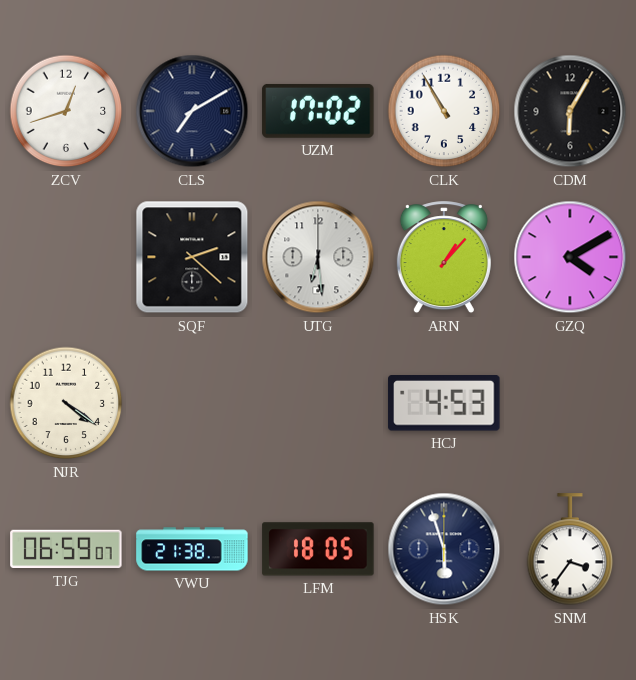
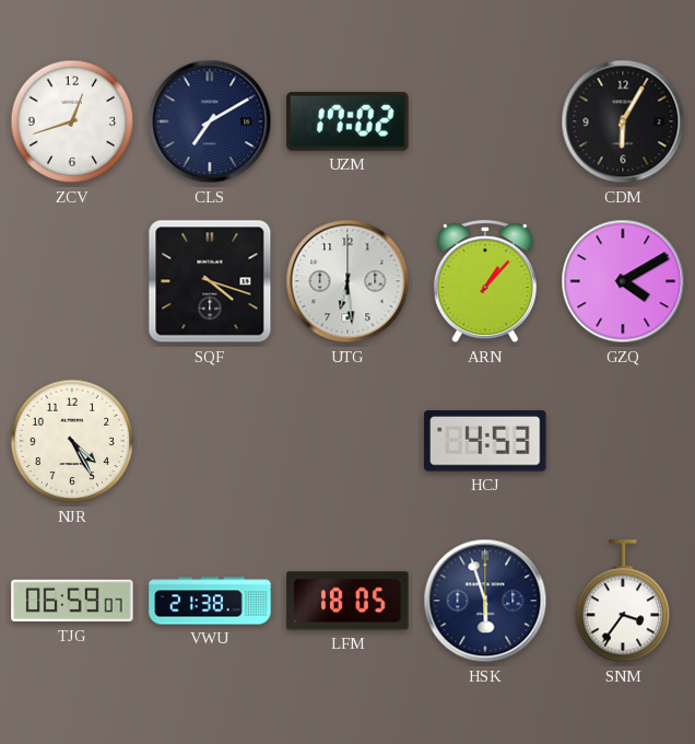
CLK: 10:55 -> none (444, 111)
SQF: 2:22 -> 4:18 (210, 281)
NJR: 4:21 -> 4:25 (72, 441)
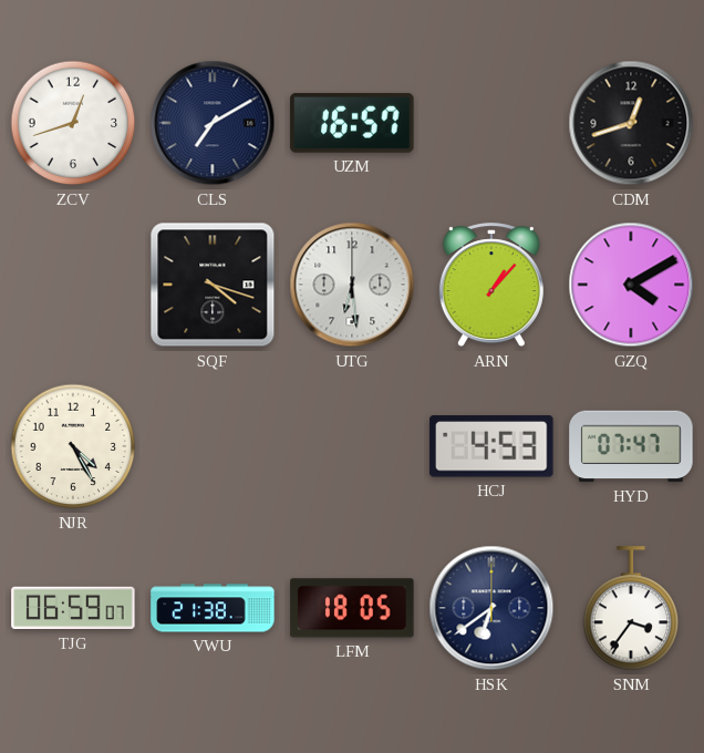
UZM: 17:02 -> 16:57 (352, 123)
CDM: 6:05 -> 12:42 (631, 123)
HYD: none -> 07:47 (631, 446)
HSK: 5:57 -> 6:39 (491, 608)
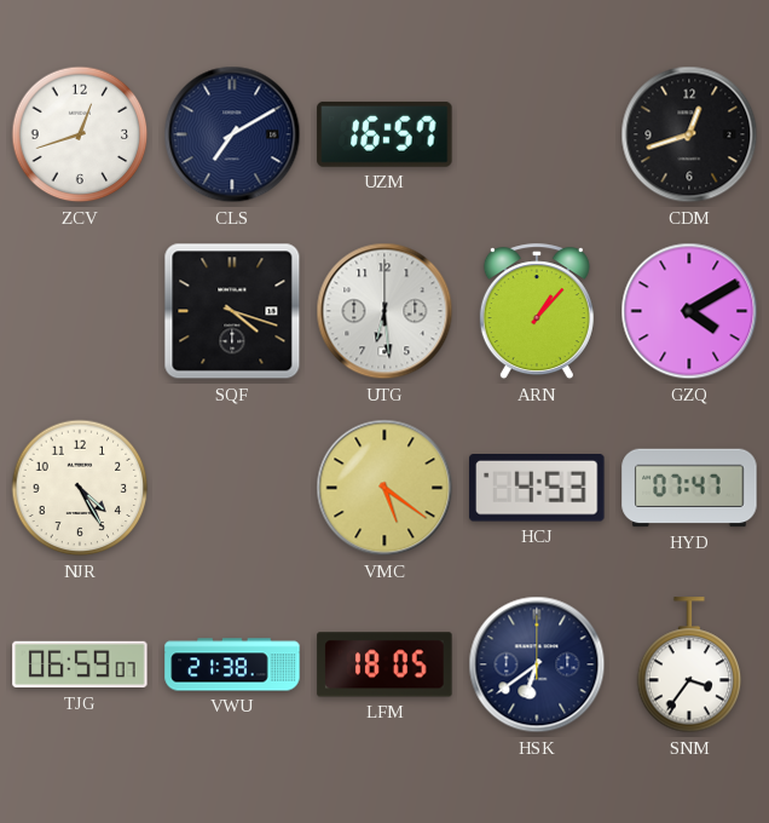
VMC: none -> 5:21 (384, 488)
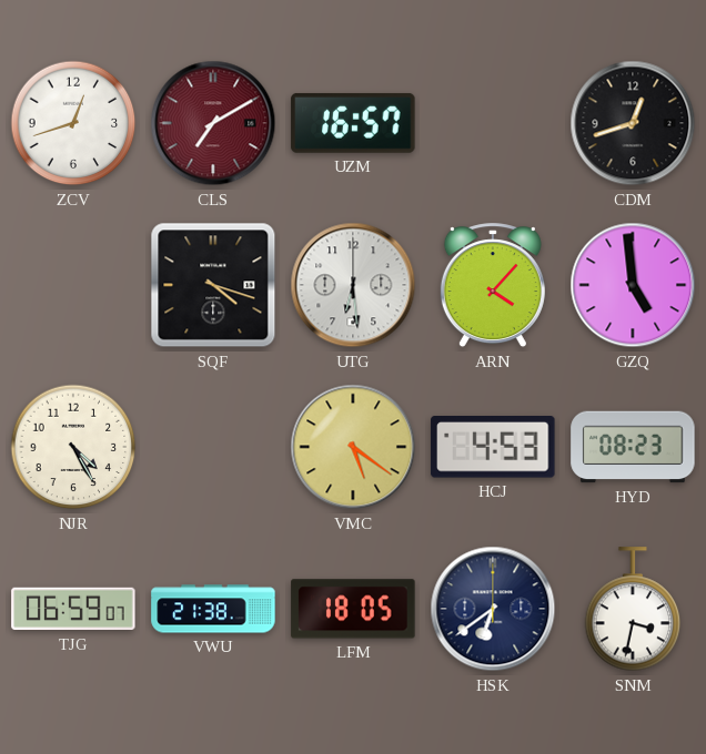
CLS dial: navy -> burgundy (213, 123)
ARN: 1:07 -> 4:07 (493, 286)
GZQ: 4:10 -> 4:59 (633, 285)
HYD: 07:47 -> 08:23 (633, 447)
SNM: 3:36 -> 3:32 (633, 610)
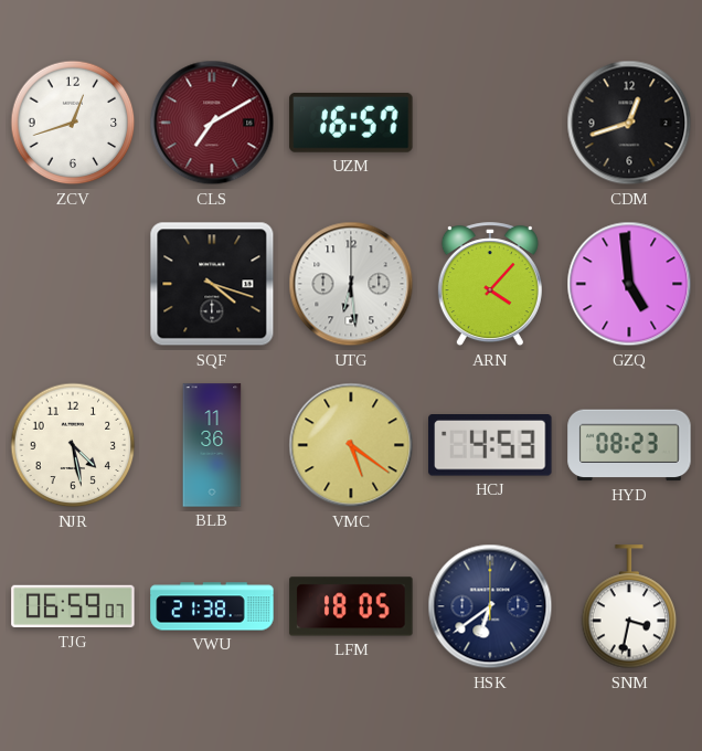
NJR: 4:25 -> 4:28 (73, 445)
BLB: none -> 11:36 (212, 445)
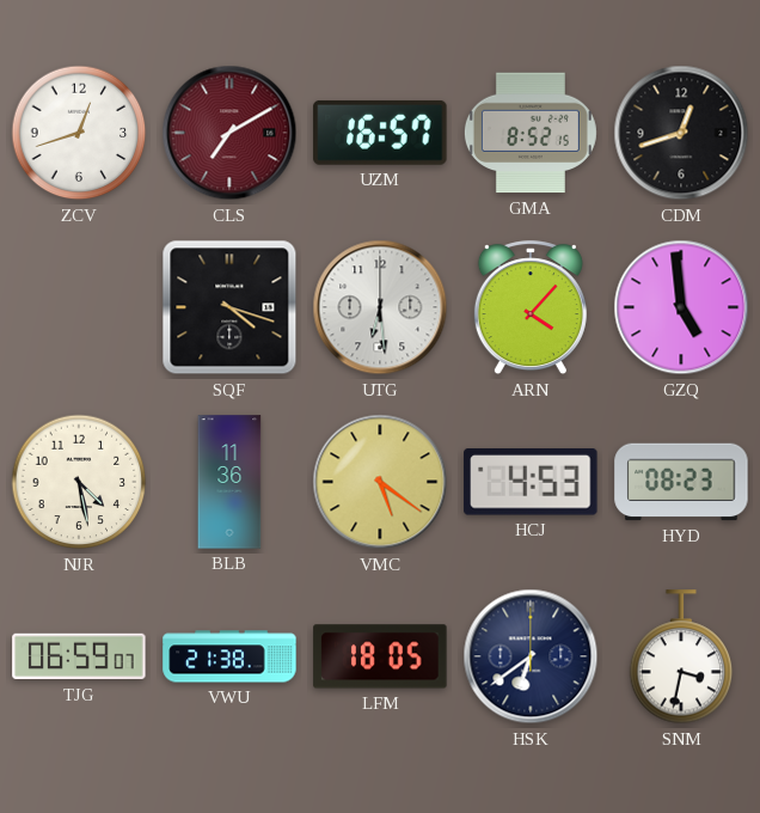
GMA: none -> 8:52 (531, 133)
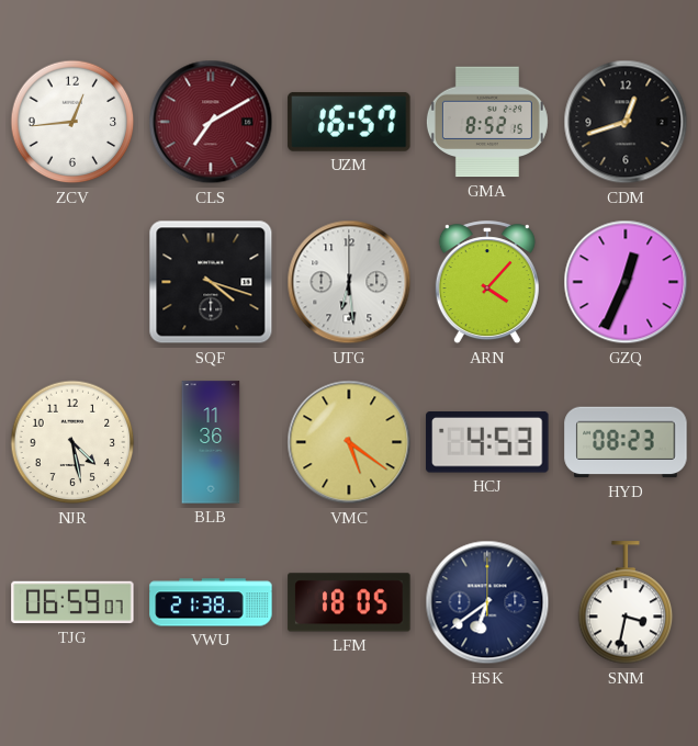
ZCV: 12:42 -> 12:44 (72, 122)
GZQ: 4:59 -> 12:34 (626, 282)
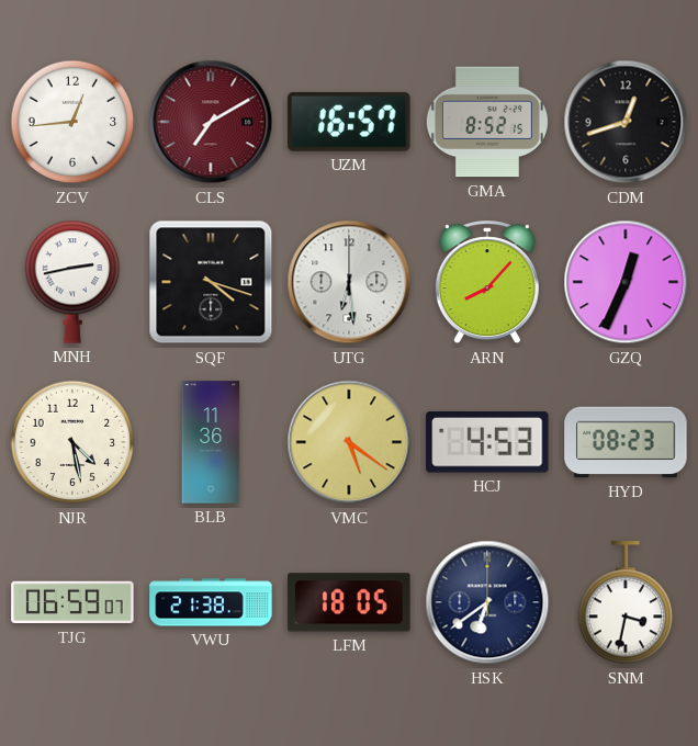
MNH: none -> 2:43 (72, 282)
ARN: 4:07 -> 8:07 (487, 283)
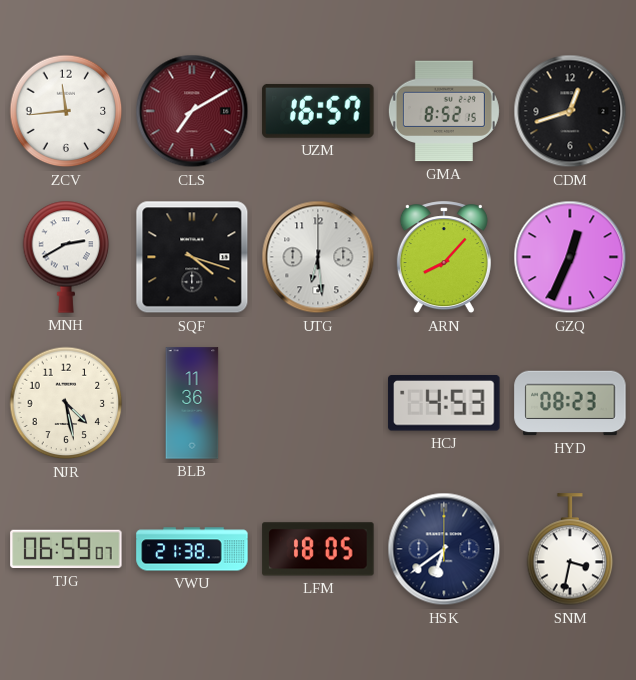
ZCV: 12:44 -> 11:44 (66, 111)
MNH: 2:43 -> 2:40 (66, 257)
VMC: 5:21 -> none (349, 442)
